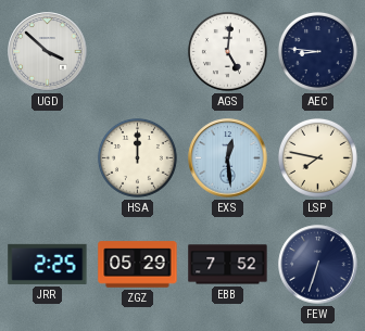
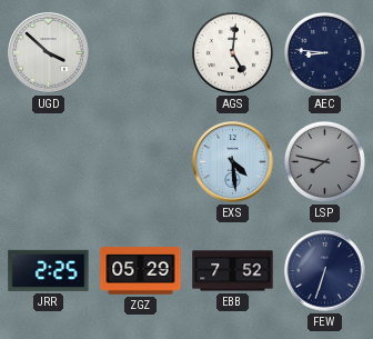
HSA: 12:00 -> none (137, 157)
EXS: 12:29 -> 4:29 (233, 162)
LSP dial: cream -> grey (324, 161)
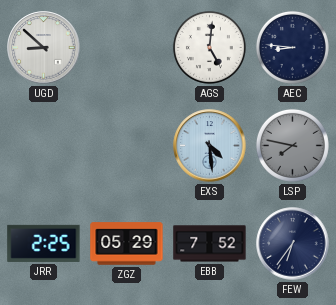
UGD: 3:52 -> 8:52 (44, 48)
FEW: 6:33 -> 6:36 (293, 244)
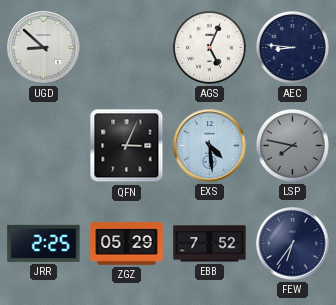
AGS: 5:01 -> 5:04 (209, 47)
QFN: none -> 3:04 (127, 146)
